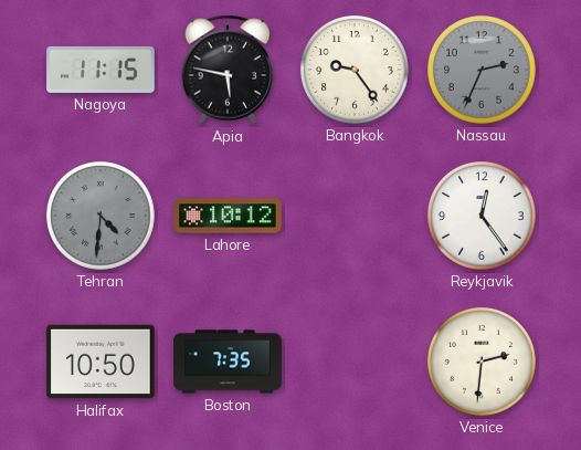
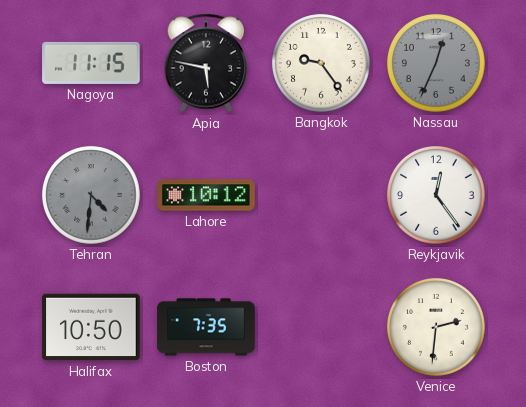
Nassau: 2:34 -> 12:34 (437, 64)
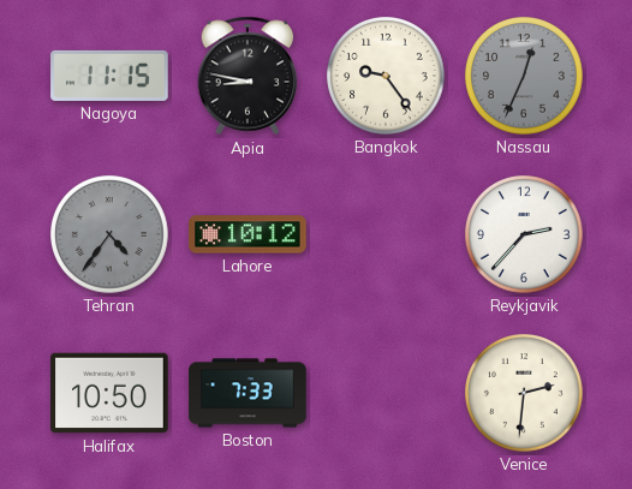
Apia: 5:47 -> 8:47 (248, 76)
Tehran: 4:31 -> 4:36 (111, 235)
Reykjavik: 12:24 -> 2:37 (525, 235)
Boston: 7:35 -> 7:33 (248, 393)
